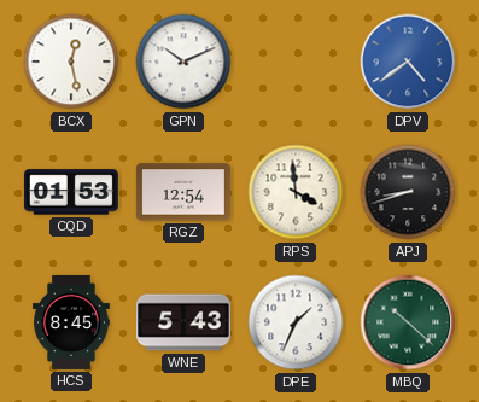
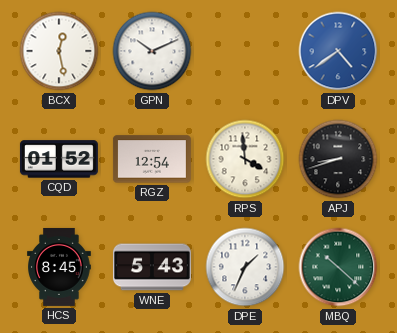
CQD: 01:53 -> 01:52 (59, 159)
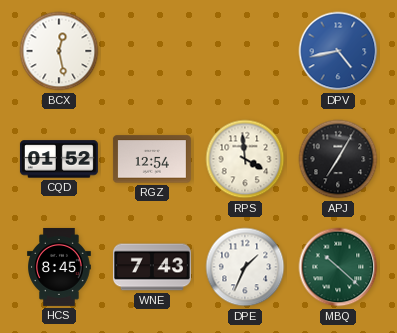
GPN: 10:11 -> none (152, 51)
DPV: 4:39 -> 4:43 (338, 51)
APJ: 8:42 -> 7:05 (338, 159)
WNE: 5:43 -> 7:43 (152, 267)
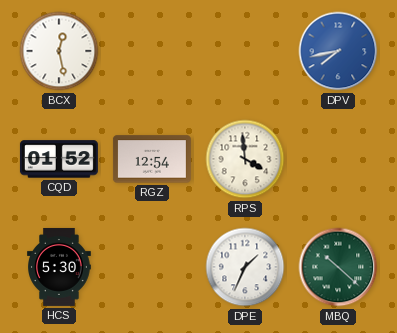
DPV: 4:43 -> 7:43 (338, 51)
APJ: 7:05 -> none (338, 159)
HCS: 8:45 -> 5:30 (59, 267)
WNE: 7:43 -> none (152, 267)
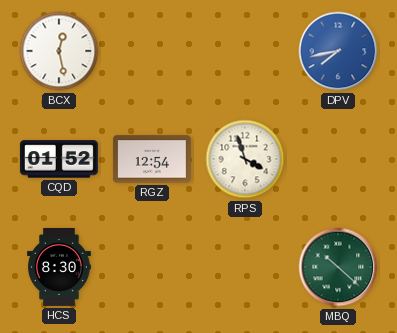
RPS: 3:59 -> 3:57 (245, 159)
HCS: 5:30 -> 8:30 (59, 267)
DPE: 1:34 -> none (245, 267)
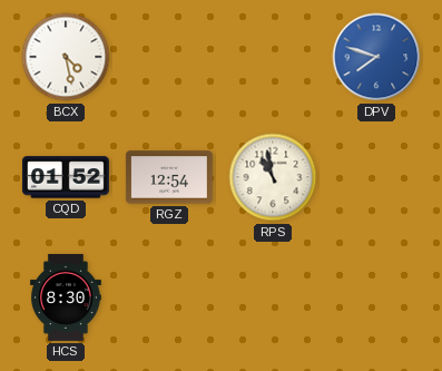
BCX: 12:28 -> 4:28 (66, 57)
DPV: 7:43 -> 7:48 (376, 57)
RPS: 3:57 -> 10:58 (273, 177)
MBQ: 10:22 -> none (338, 267)
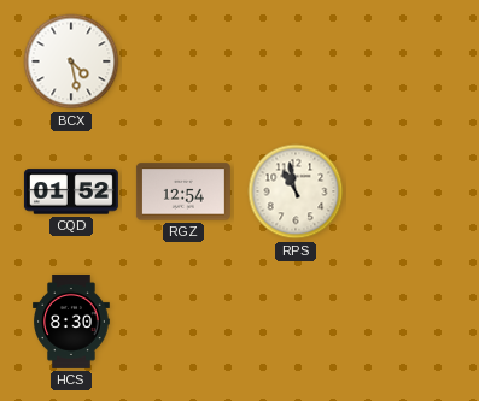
DPV: 7:48 -> none (376, 57)
